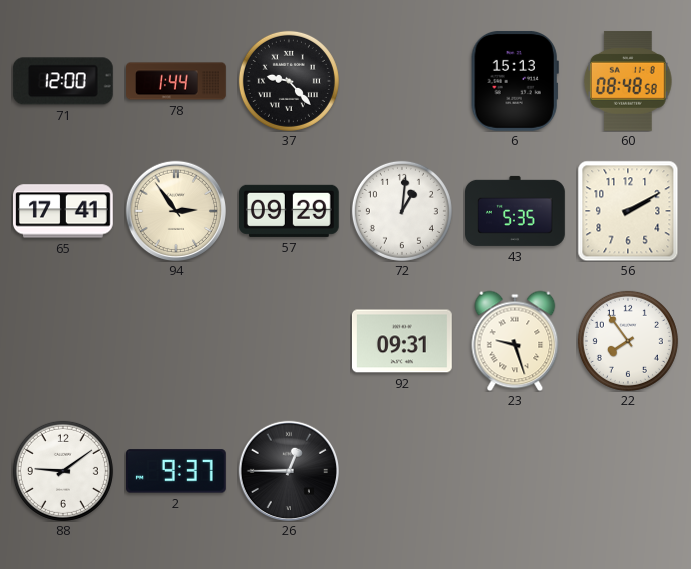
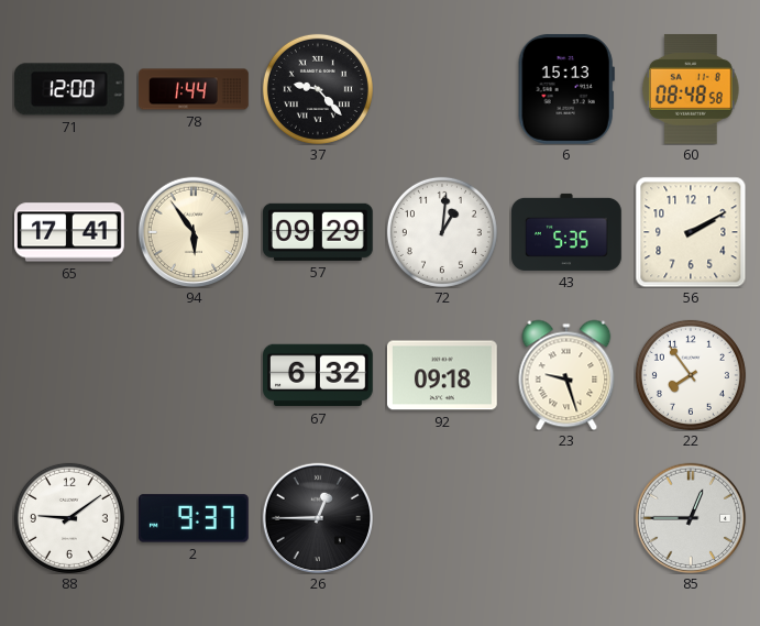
94: 2:54 -> 5:54 (192, 231)
67: none -> 6:32 (319, 375)
92: 09:31 -> 09:18 (443, 375)
85: none -> 12:45 (690, 517)
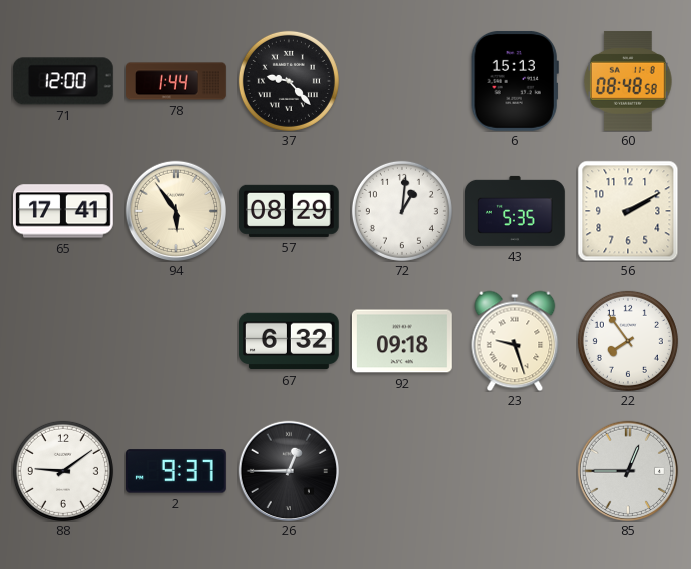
57: 09:29 -> 08:29 (289, 211)
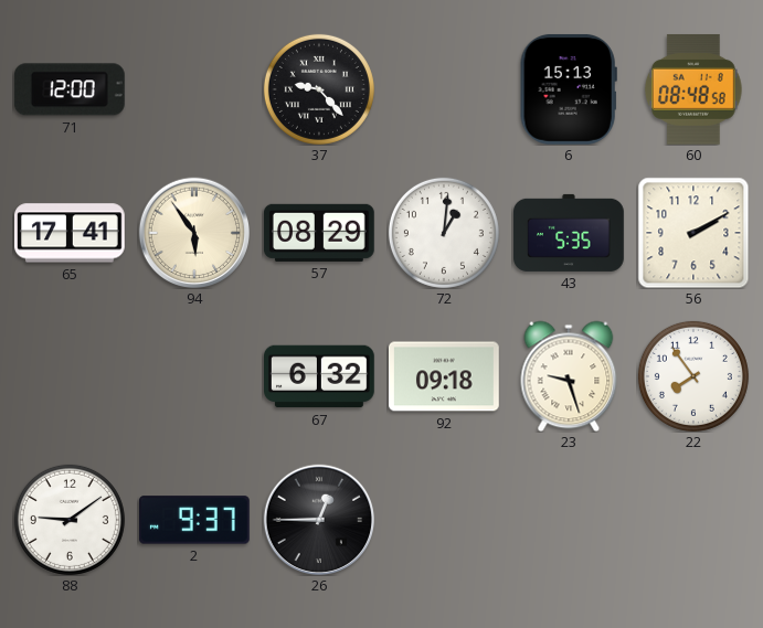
78: 1:44 -> none (176, 81)
85: 12:45 -> none (627, 470)
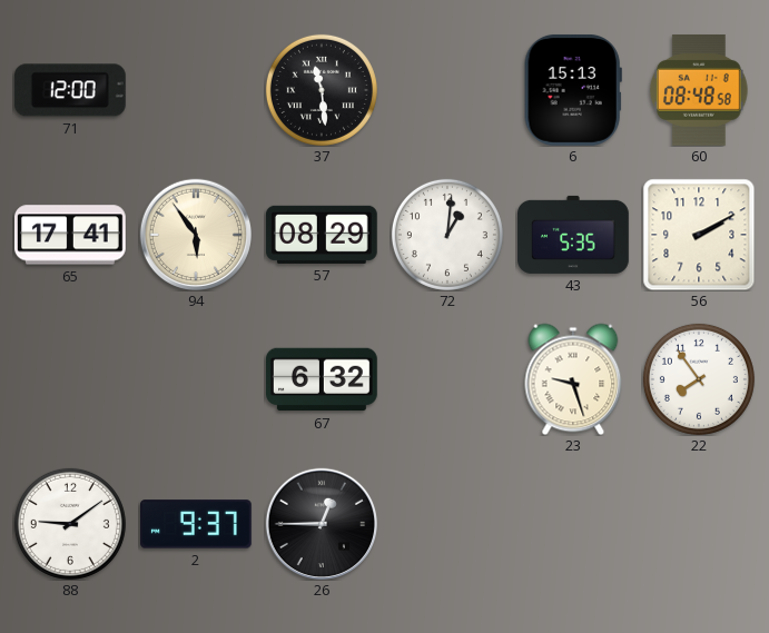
37: 9:23 -> 11:29 (322, 90)
92: 09:18 -> none (445, 376)
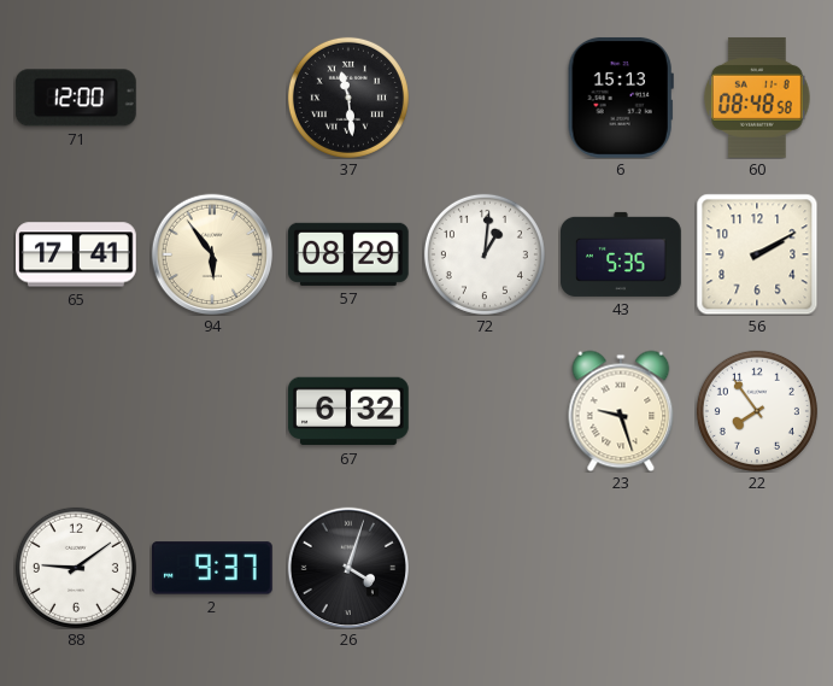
26: 12:45 -> 4:03 (347, 567)
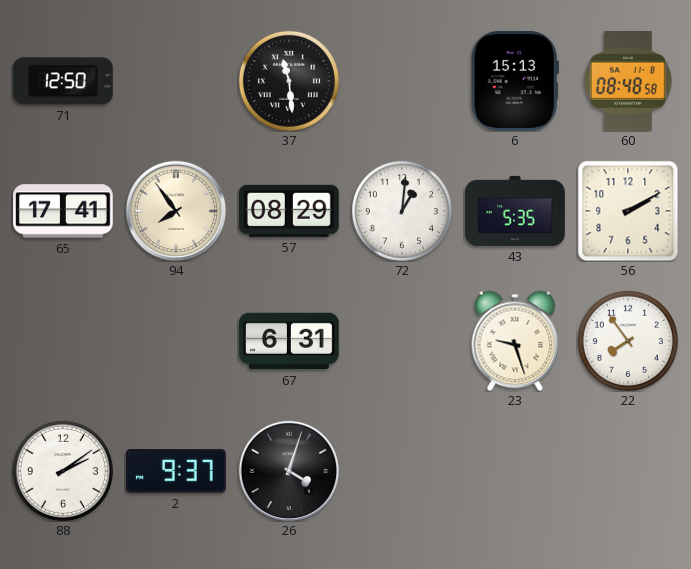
71: 12:00 -> 12:50 (63, 81)
94: 5:54 -> 7:54 (175, 210)
67: 6:32 -> 6:31 (290, 341)
88: 9:09 -> 2:09 (63, 471)
